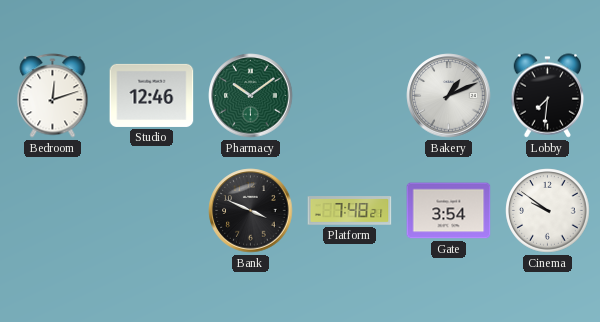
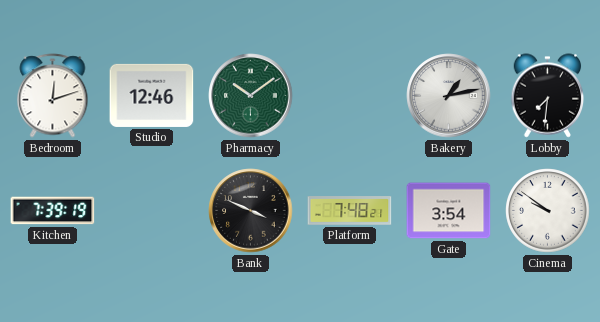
Bakery: 1:11 -> 1:13 (449, 96)
Kitchen: none -> 7:39 (53, 211)
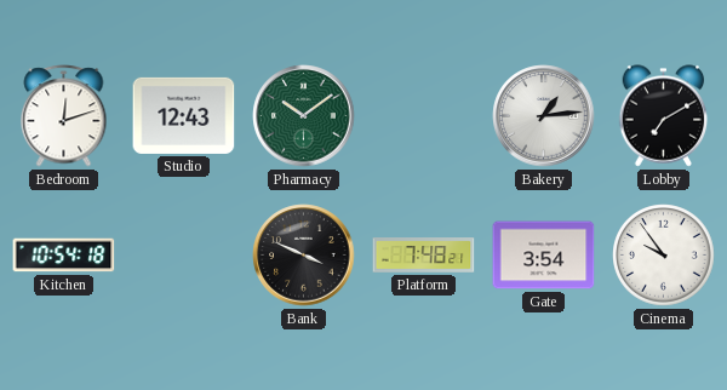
Studio: 12:46 -> 12:43 (184, 115)
Bakery: 1:13 -> 1:14 (544, 116)
Lobby: 7:31 -> 7:10 (664, 116)
Kitchen: 7:39 -> 10:54 (64, 256)
Cinema: 9:51 -> 9:54 (664, 256)
